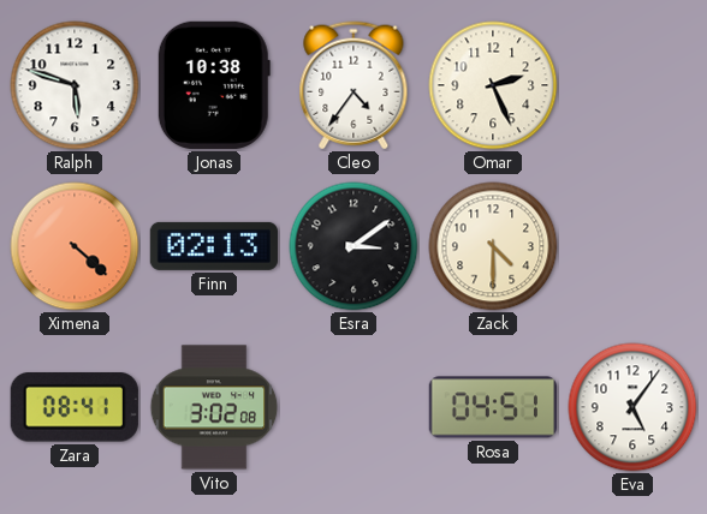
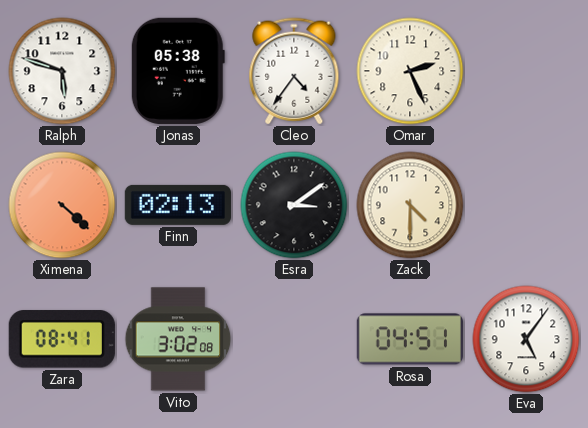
Jonas: 10:38 -> 05:38 (178, 71)
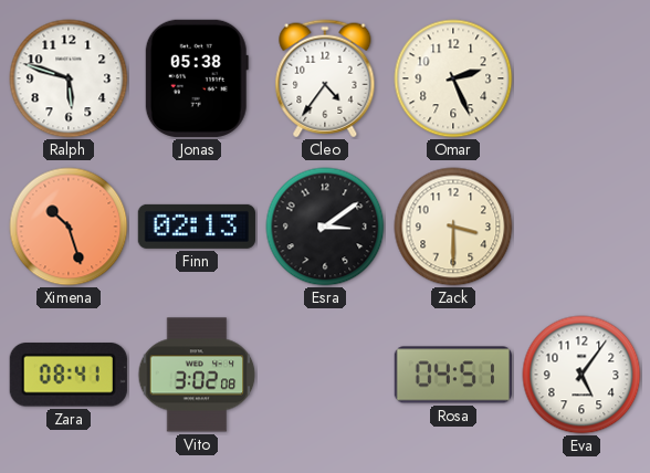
Ximena: 4:22 -> 10:27 (69, 227)
Zack: 4:30 -> 3:30 (453, 227)
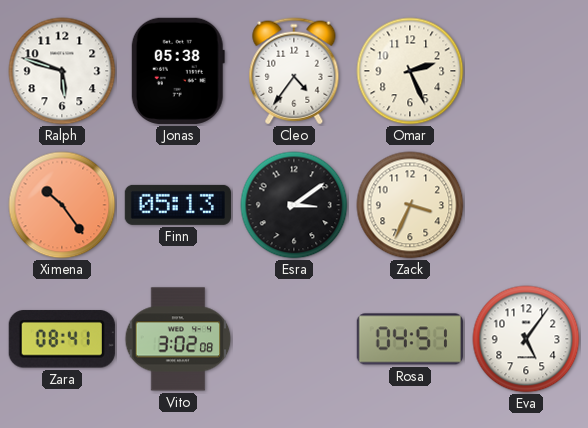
Ximena: 10:27 -> 10:24 (62, 205)
Finn: 02:13 -> 05:13 (178, 205)
Zack: 3:30 -> 3:34 (410, 205)
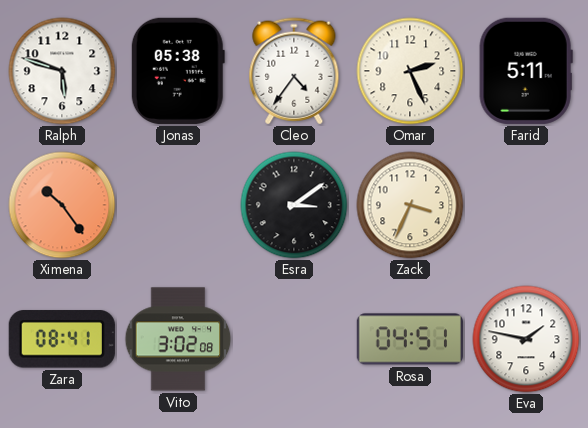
Farid: none -> 5:11 (526, 71)
Finn: 05:13 -> none (178, 205)
Eva: 5:06 -> 1:47 (526, 339)
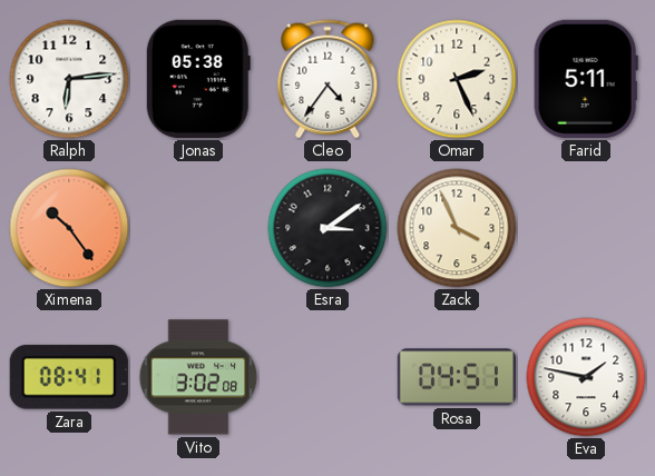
Ralph: 5:48 -> 6:14 (69, 79)
Zack: 3:34 -> 3:56 (457, 228)
